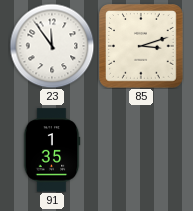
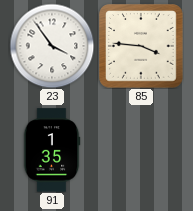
23: 11:54 -> 3:54 (52, 46)
85: 3:12 -> 3:46 (141, 46)
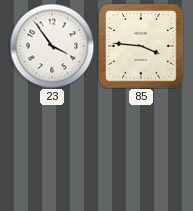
91: 1:35 -> none (52, 150)
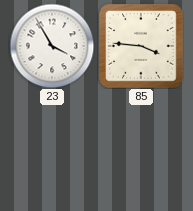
23: 3:54 -> 3:55 (52, 46)
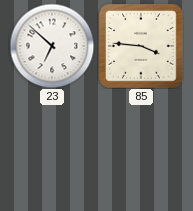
23: 3:55 -> 6:52 (52, 46)
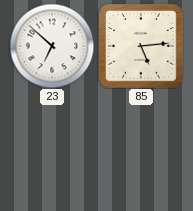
85: 3:46 -> 5:14 (141, 46)
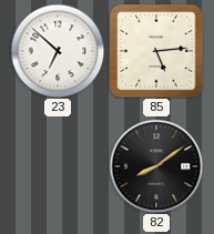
82: none -> 8:09 (156, 166)
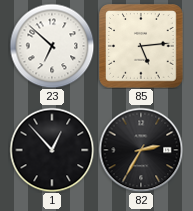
1: none -> 12:53 (52, 150)
82: 8:09 -> 2:35 (141, 150)
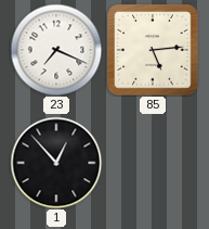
23: 6:52 -> 7:19 (56, 50)
82: 2:35 -> none (141, 150)
